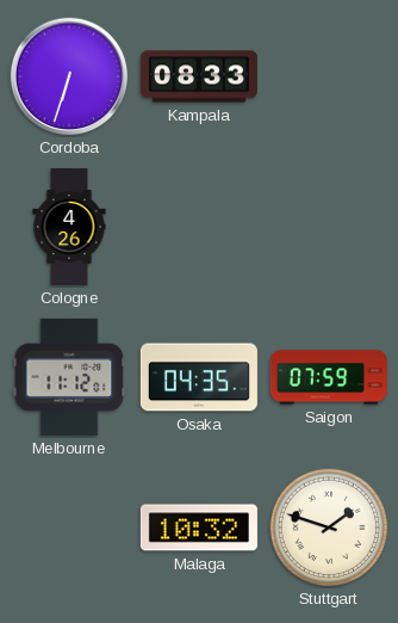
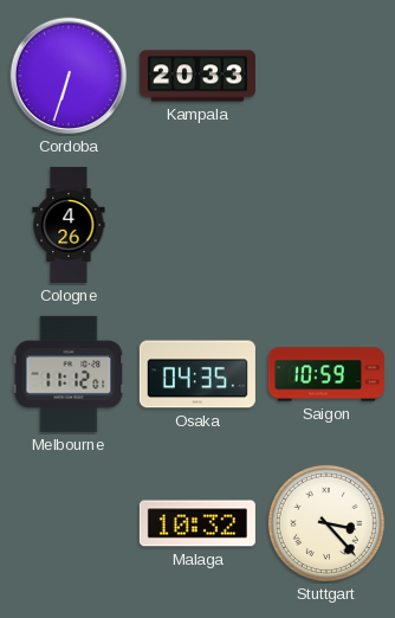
Kampala: 08:33 -> 20:33 (197, 76)
Saigon: 07:59 -> 10:59 (326, 374)
Stuttgart: 1:48 -> 3:23 (326, 523)
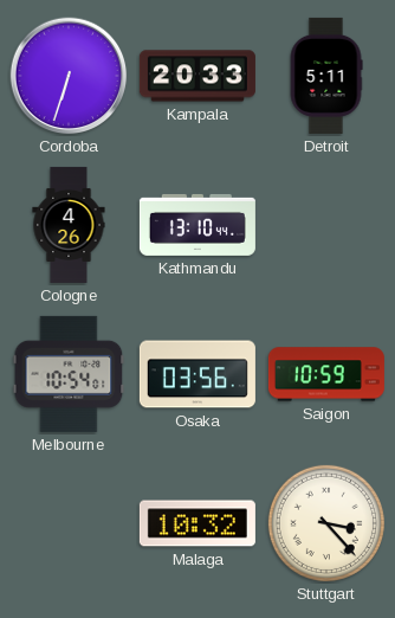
Detroit: none -> 5:11 (326, 76)
Kathmandu: none -> 13:10 (197, 225)
Melbourne: 11:12 -> 10:54 (69, 374)
Osaka: 04:35 -> 03:56 (197, 374)
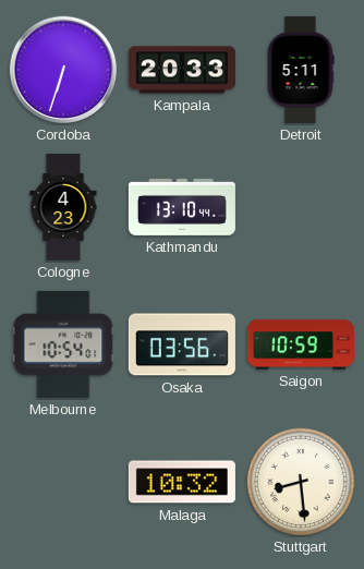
Cologne: 4:26 -> 4:23 (63, 207)
Stuttgart: 3:23 -> 8:29 (301, 482)
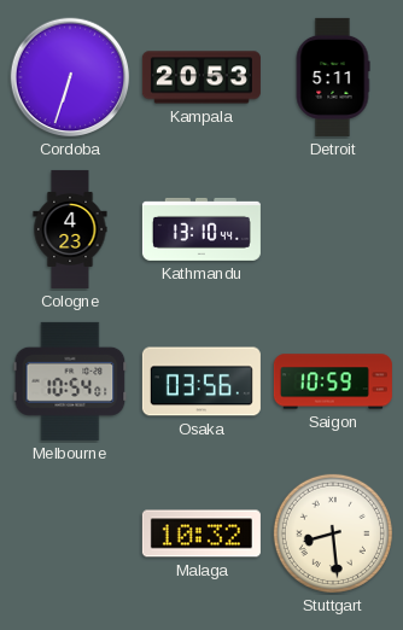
Kampala: 20:33 -> 20:53 (201, 77)
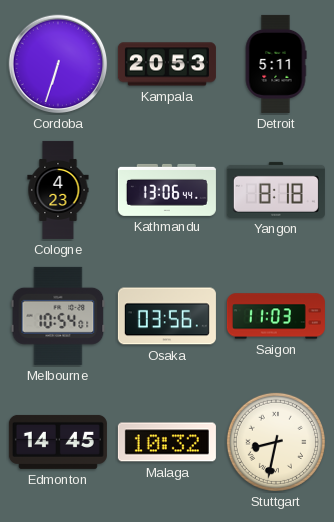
Kathmandu: 13:10 -> 13:06 (167, 190)
Yangon: none -> 8:18 (276, 190)
Saigon: 10:59 -> 11:03 (276, 316)
Edmonton: none -> 14:45 (58, 442)
Stuttgart: 8:29 -> 8:32 (276, 442)
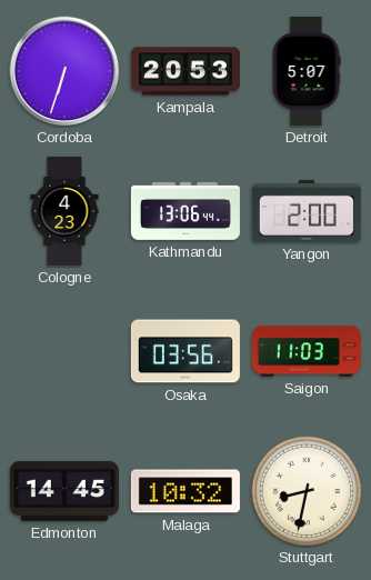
Detroit: 5:11 -> 5:07 (307, 71)
Yangon: 8:18 -> 2:00 (307, 211)
Melbourne: 10:54 -> none (58, 316)
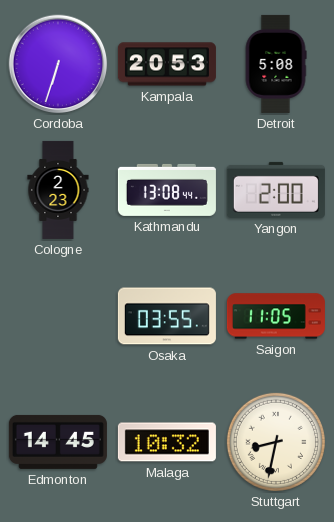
Detroit: 5:07 -> 5:08 (276, 64)
Cologne: 4:23 -> 2:23 (58, 190)
Kathmandu: 13:06 -> 13:08 (167, 190)
Osaka: 03:56 -> 03:55 (167, 316)
Saigon: 11:03 -> 11:05 (276, 316)
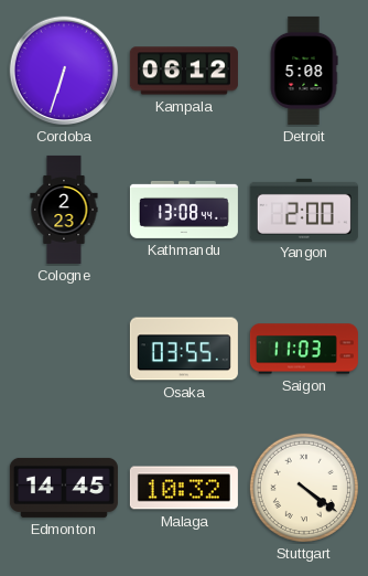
Kampala: 20:53 -> 06:12 (184, 71)
Saigon: 11:05 -> 11:03 (304, 349)
Stuttgart: 8:32 -> 4:21 (304, 488)
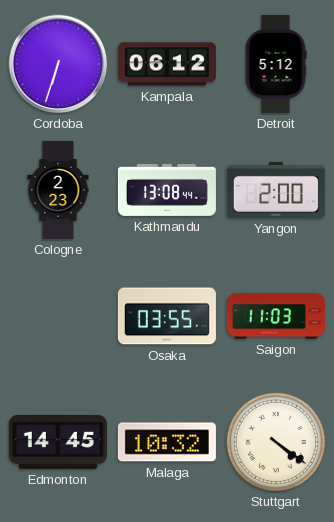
Detroit: 5:08 -> 5:12 (276, 64)
